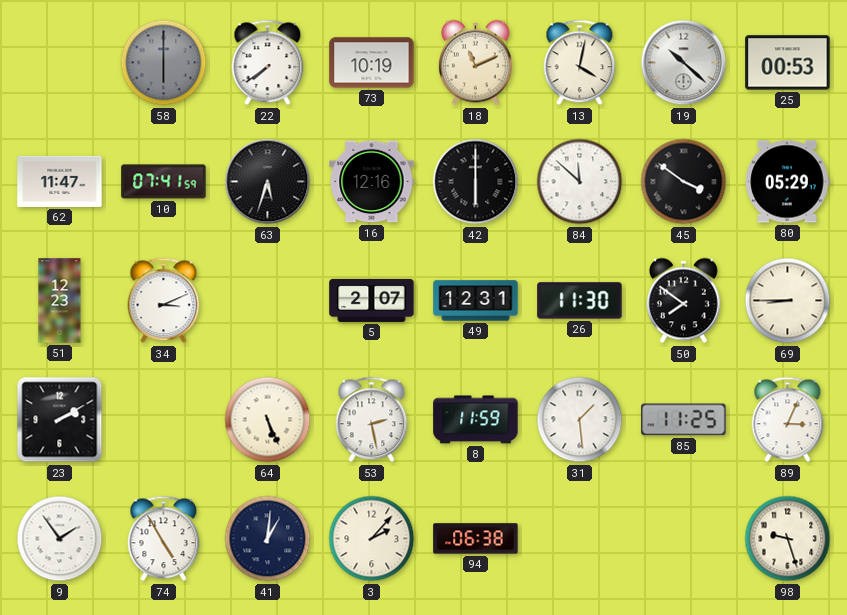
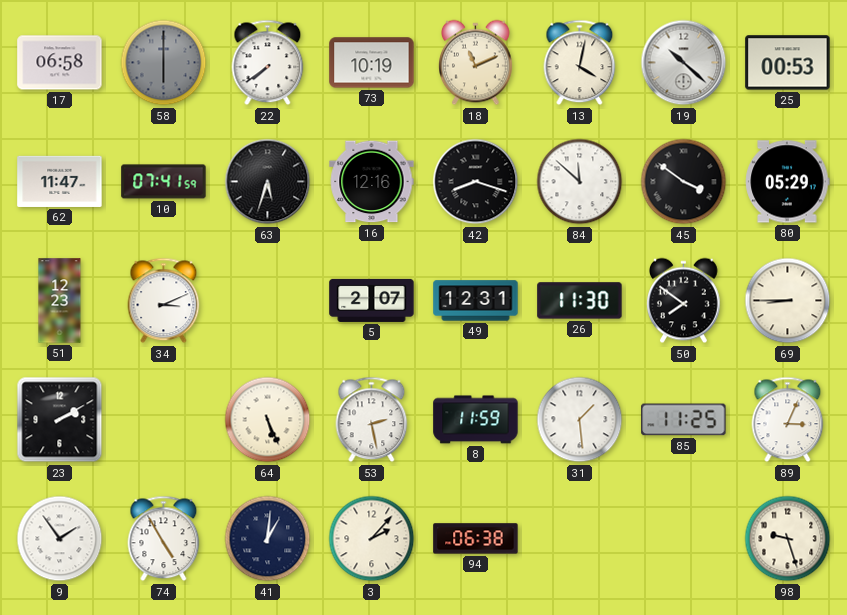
17: none -> 06:58 (60, 63)
42: 6:00 -> 8:18 (476, 182)
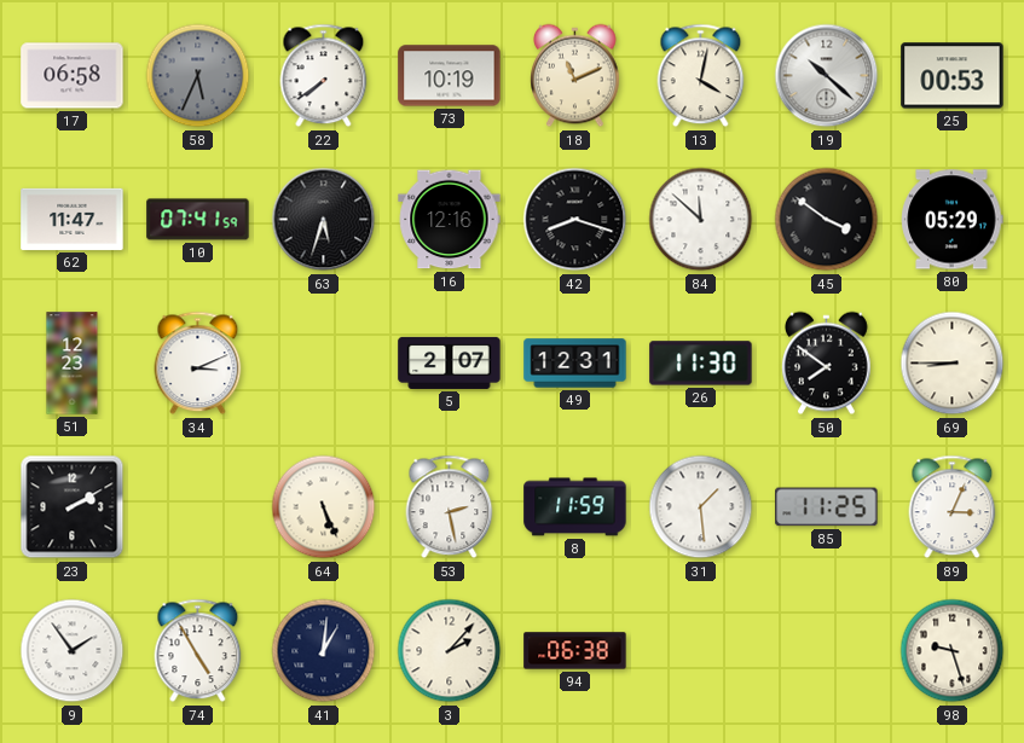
58: 6:00 -> 5:34 (198, 76)
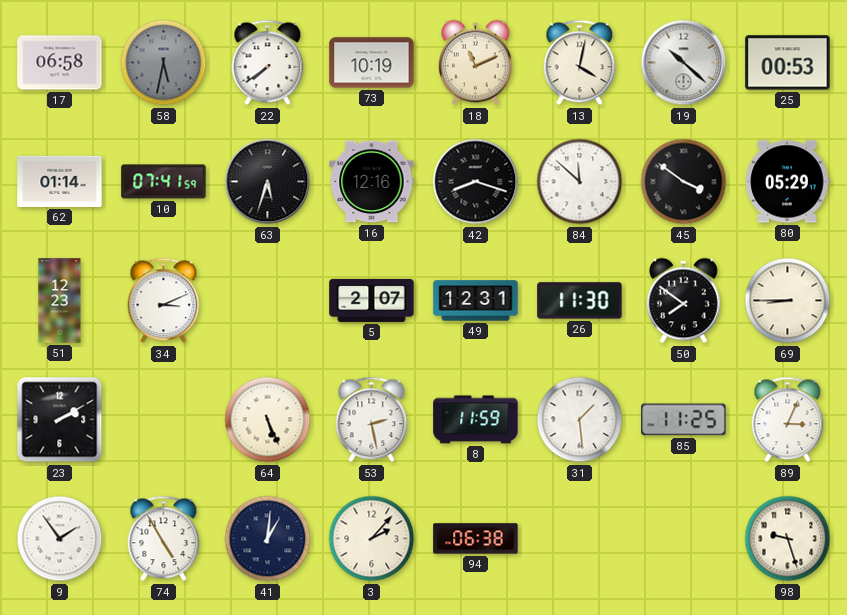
58: 5:34 -> 5:32 (164, 63)
62: 11:47 -> 01:14 (60, 181)
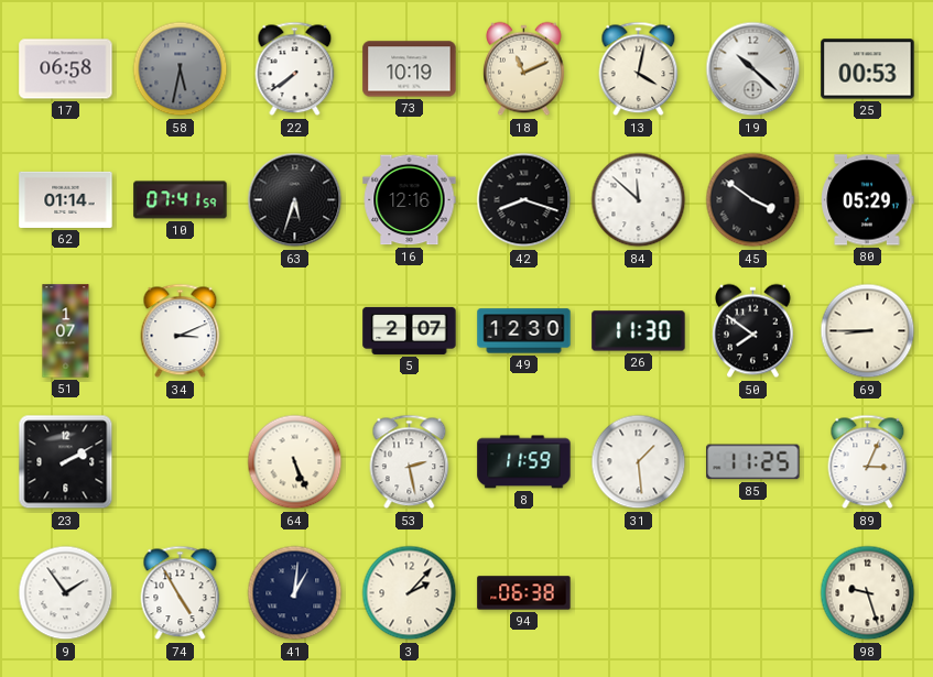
51: 12:23 -> 1:07 (66, 331)
49: 12:31 -> 12:30 (524, 331)
